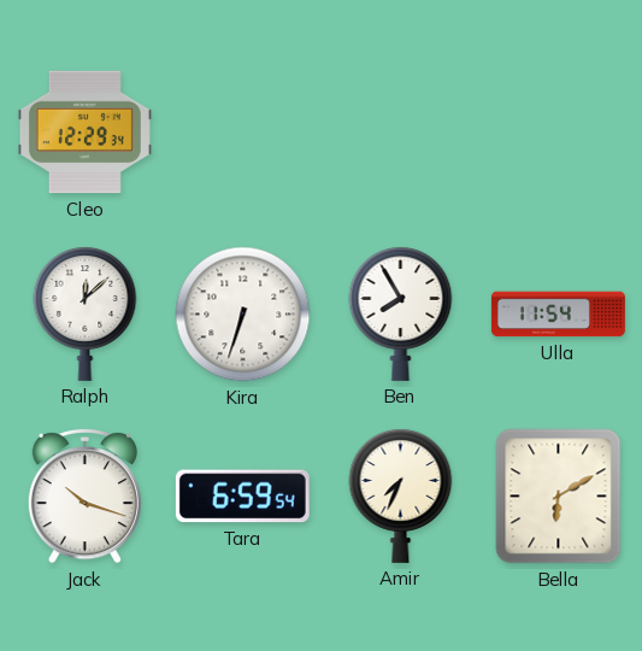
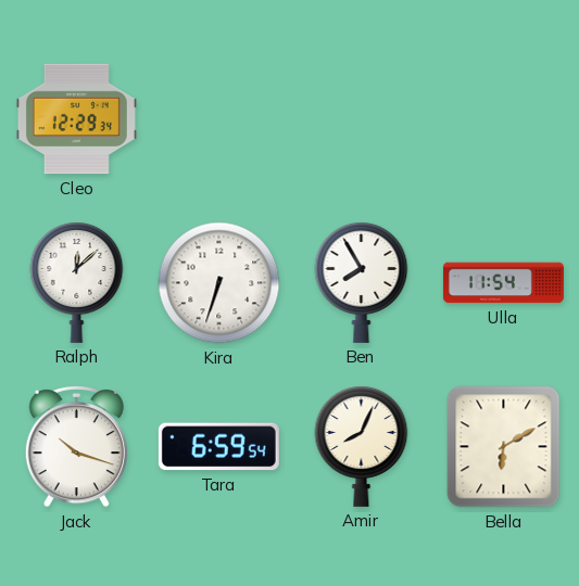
Amir: 7:34 -> 8:04 (362, 447)
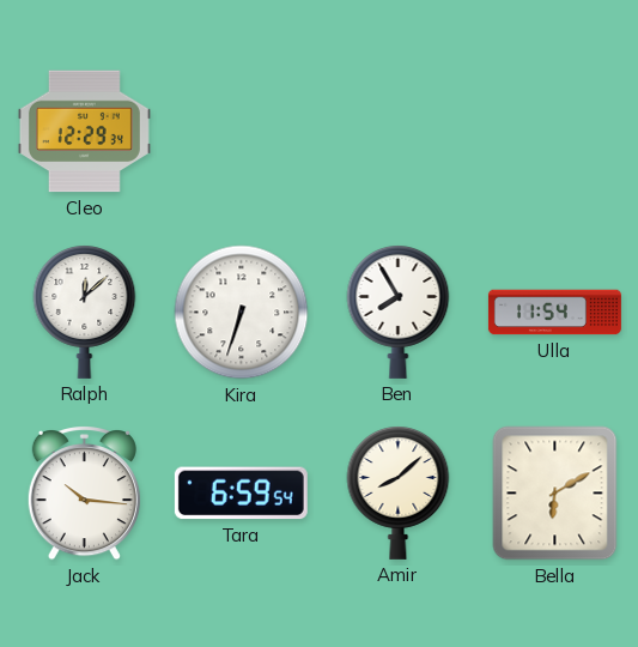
Jack: 10:18 -> 10:16 (84, 494)
Amir: 8:04 -> 8:08 (399, 494)
